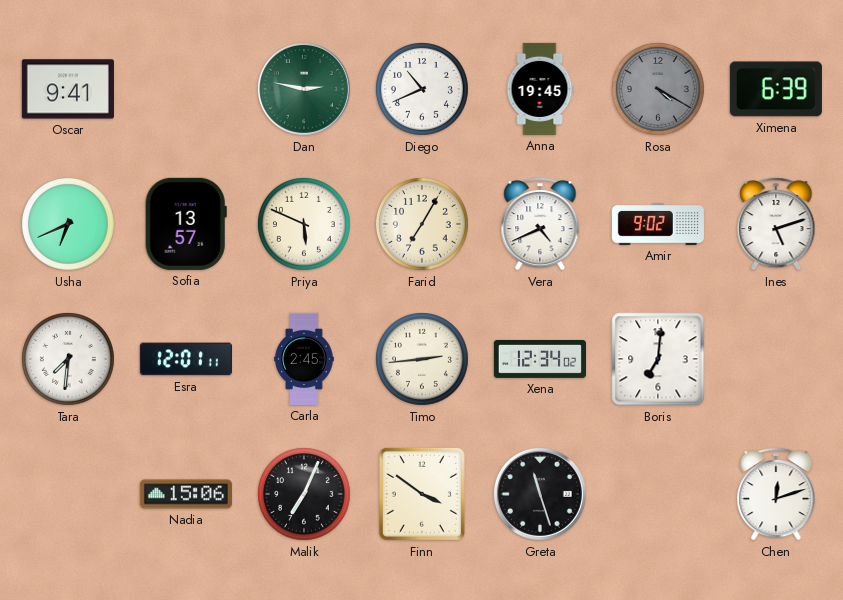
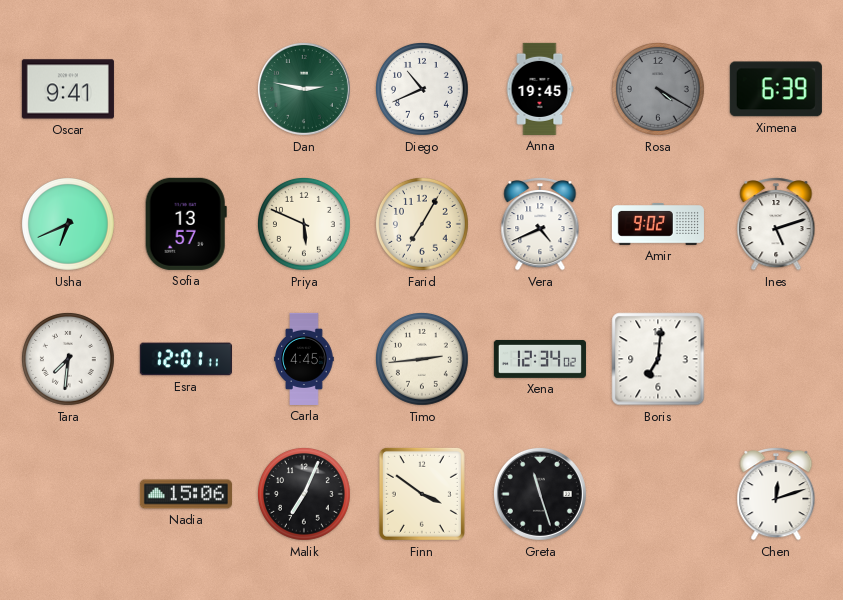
Carla: 2:45 -> 4:45 (304, 359)
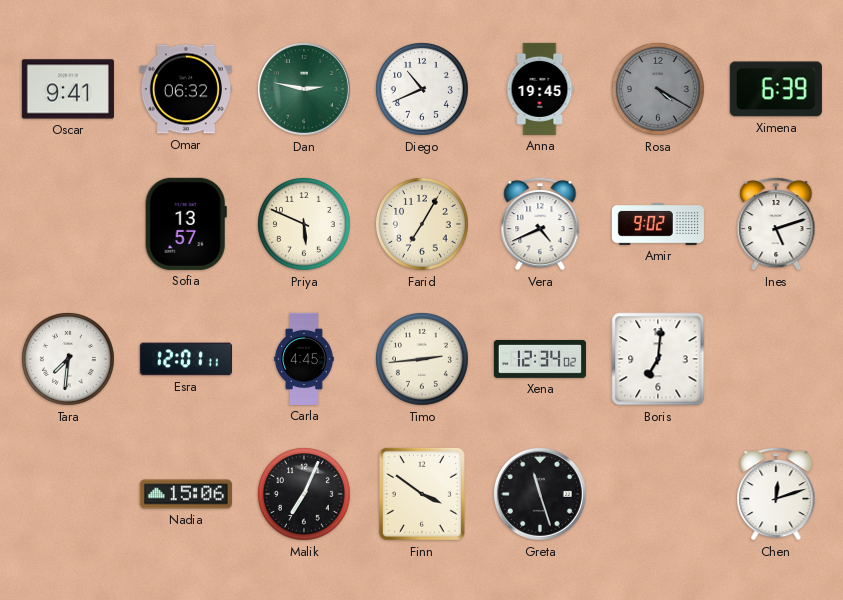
Omar: none -> 06:32 (186, 89)
Usha: 6:41 -> none (69, 225)
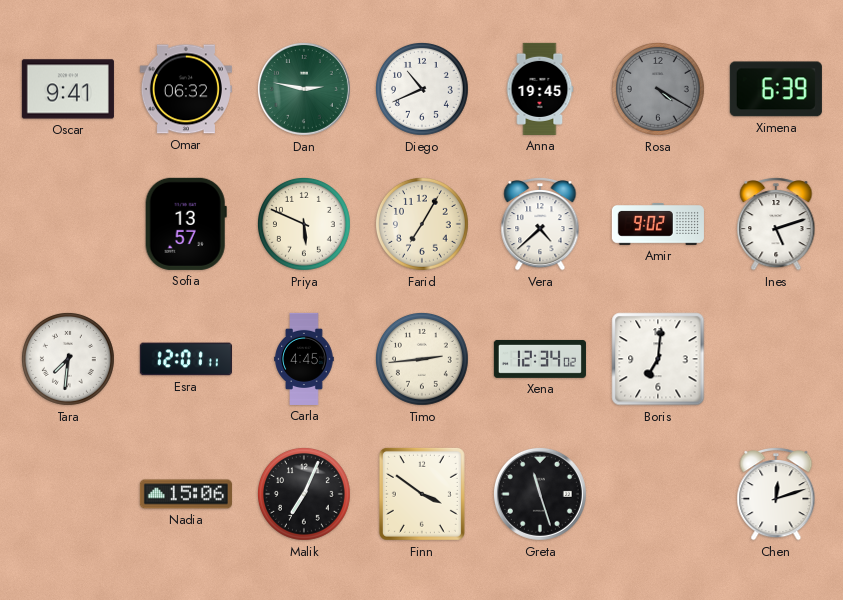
Vera: 4:41 -> 4:38 (540, 224)
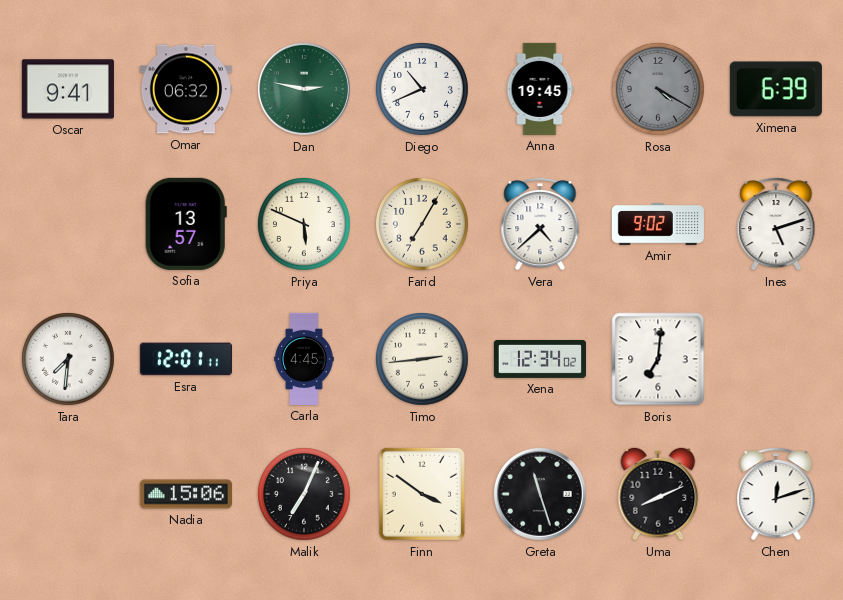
Uma: none -> 8:11 (658, 494)
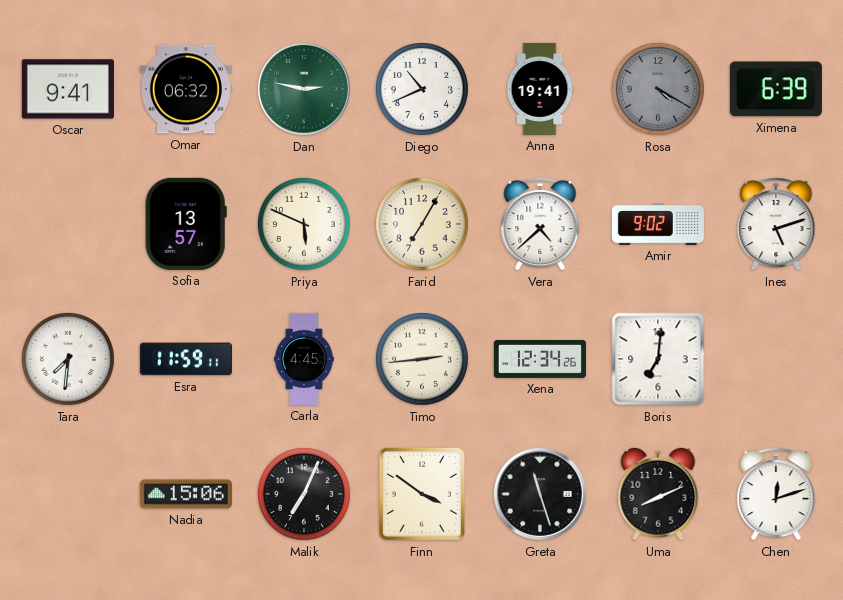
Anna: 19:45 -> 19:41 (540, 89)
Esra: 12:01 -> 11:59 (186, 359)
Xena: 12:34:02 -> 12:34:26 (540, 359)
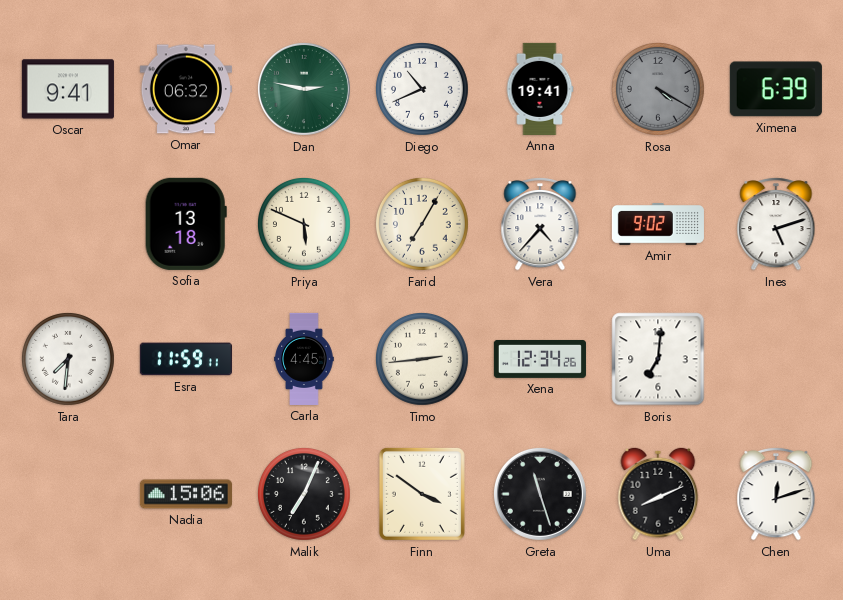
Sofia: 13:57 -> 13:18 (186, 224)
Vera: 4:38 -> 4:37 (540, 224)
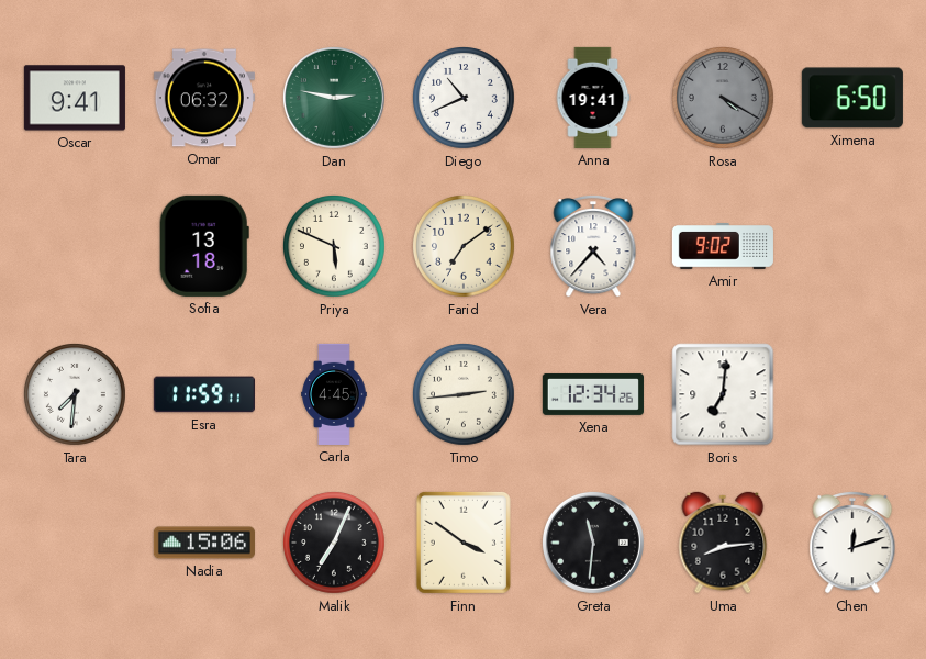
Ximena: 6:39 -> 6:50 (852, 98)
Farid: 7:05 -> 7:09 (465, 247)
Ines: 5:12 -> none (776, 224)
Greta: 11:27 -> 11:31 (593, 543)
Uma: 8:11 -> 8:14 (723, 543)
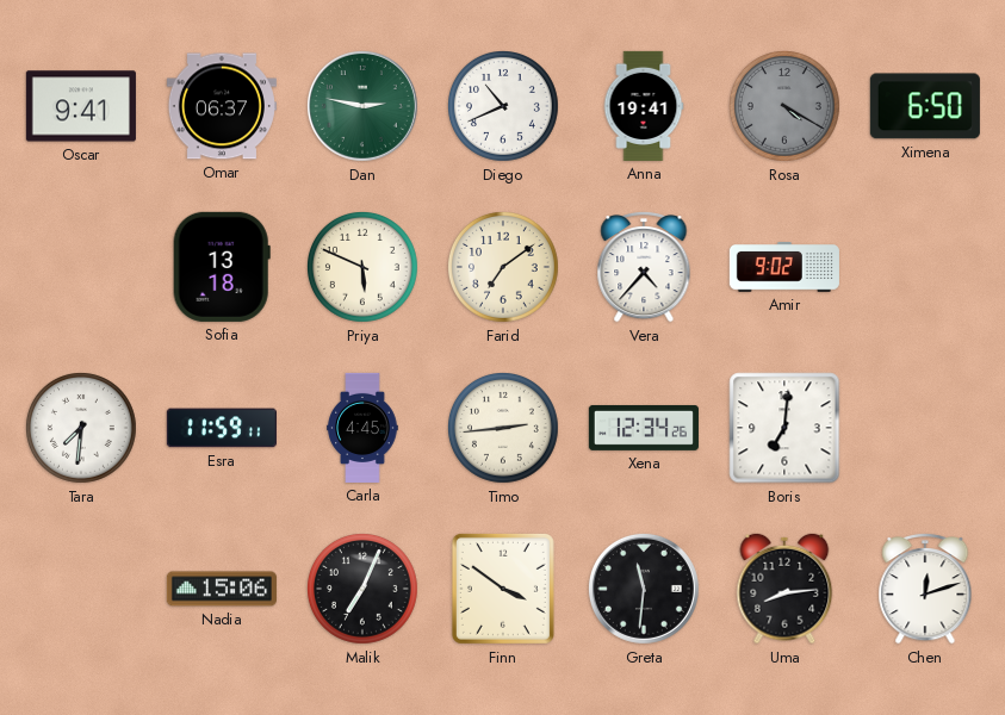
Omar: 06:32 -> 06:37 (222, 106)
